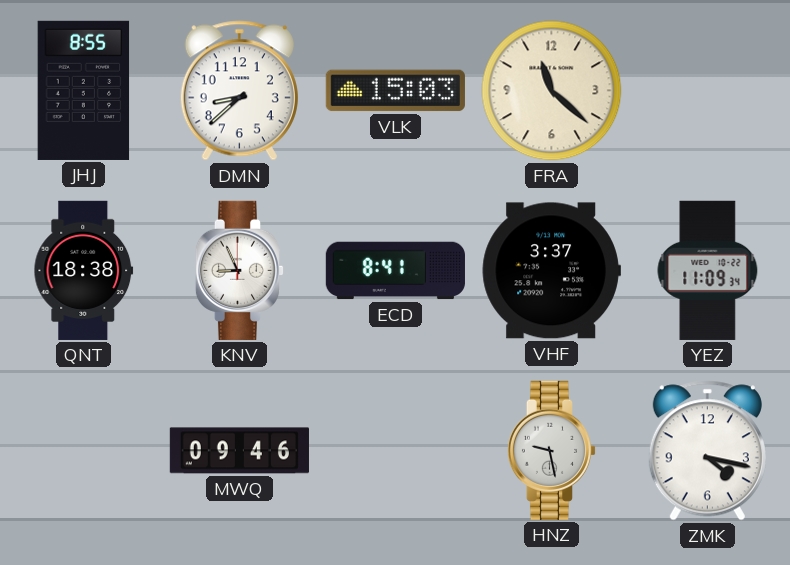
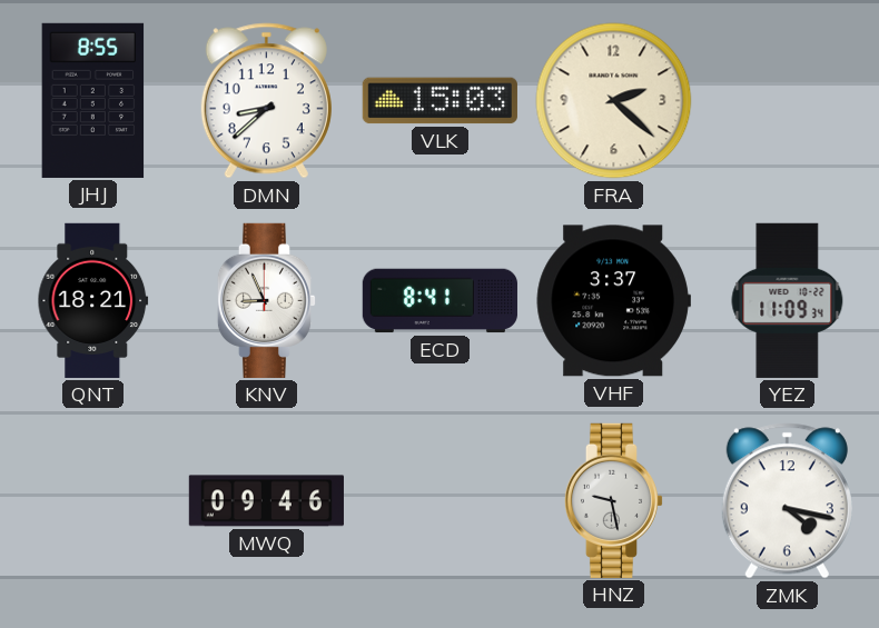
FRA: 11:22 -> 2:22 (614, 101)
QNT: 18:38 -> 18:21 (93, 300)
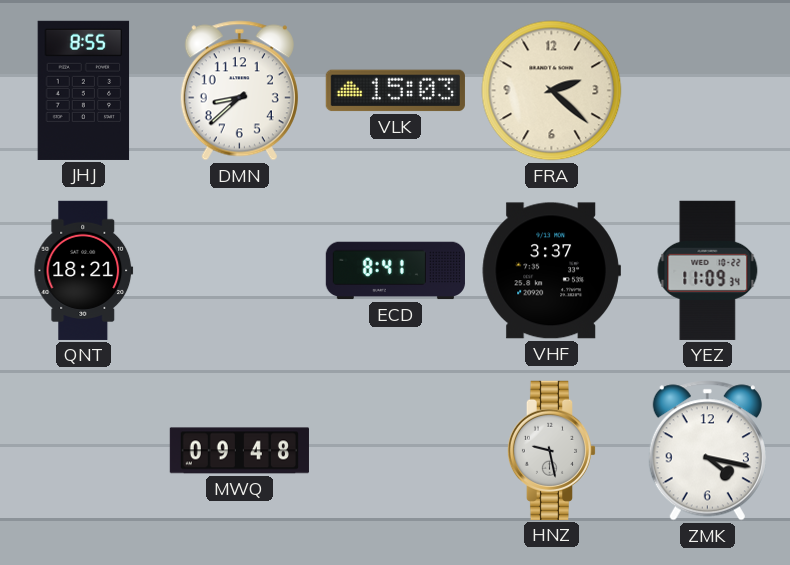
KNV: 8:56 -> none (267, 300)
MWQ: 09:46 -> 09:48 (239, 451)
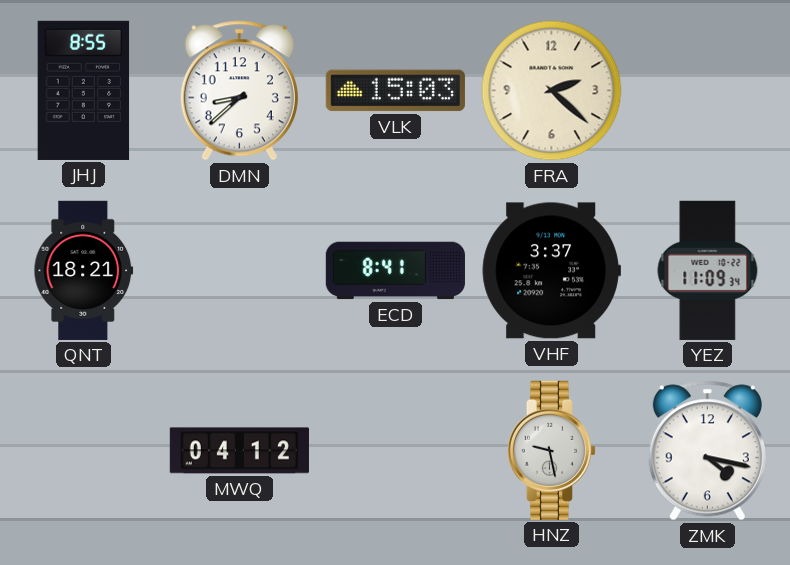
MWQ: 09:48 -> 04:12 (239, 451)
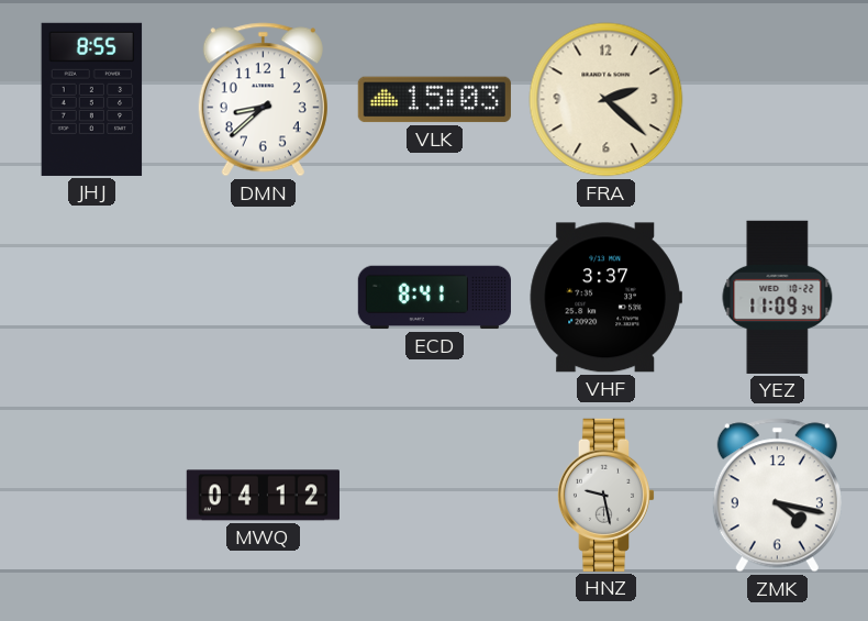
QNT: 18:21 -> none (84, 270)
